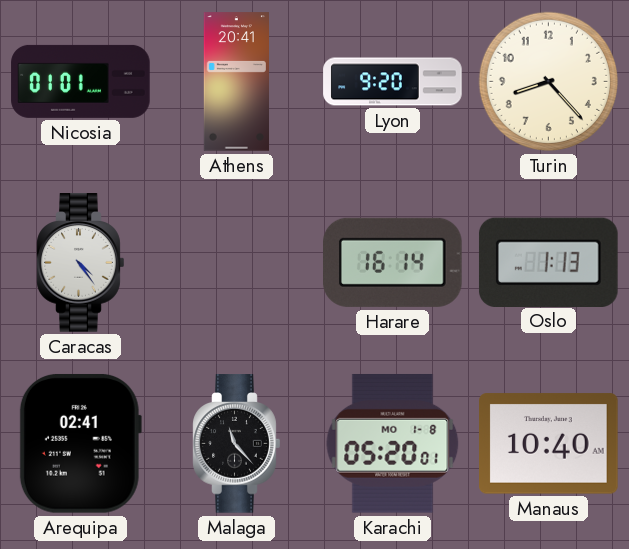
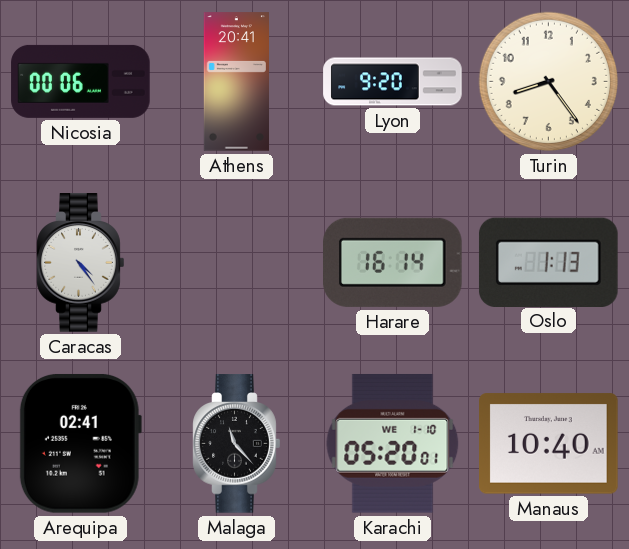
Nicosia: 01:01 -> 00:06 (81, 81)
Turin: 8:23 -> 8:24 (548, 81)
Karachi date: MO 1-8 -> WE 1-10 (393, 443)
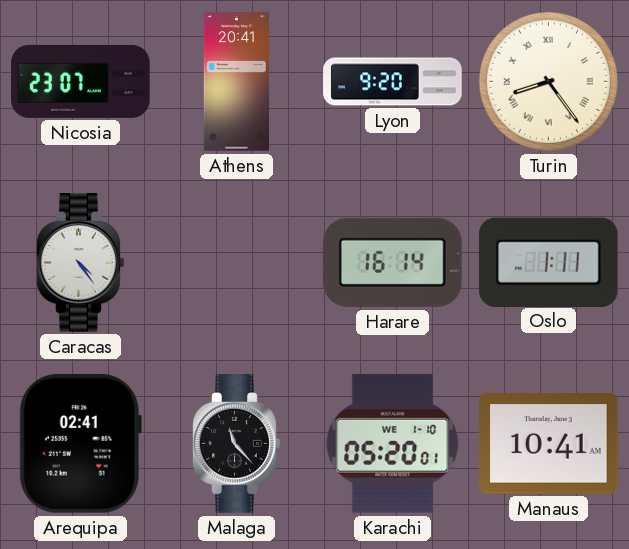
Nicosia: 00:06 -> 23:07 (81, 81)
Turin numerals: Arabic -> Roman (548, 81)
Oslo: 1:13 -> 1:11 (549, 262)
Manaus: 10:40 -> 10:41 (549, 444)
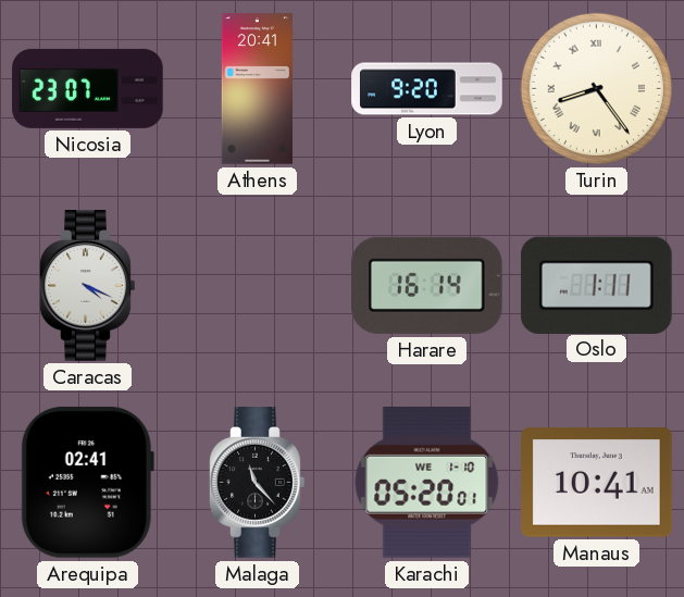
Caracas: 4:24 -> 4:19 (88, 286)
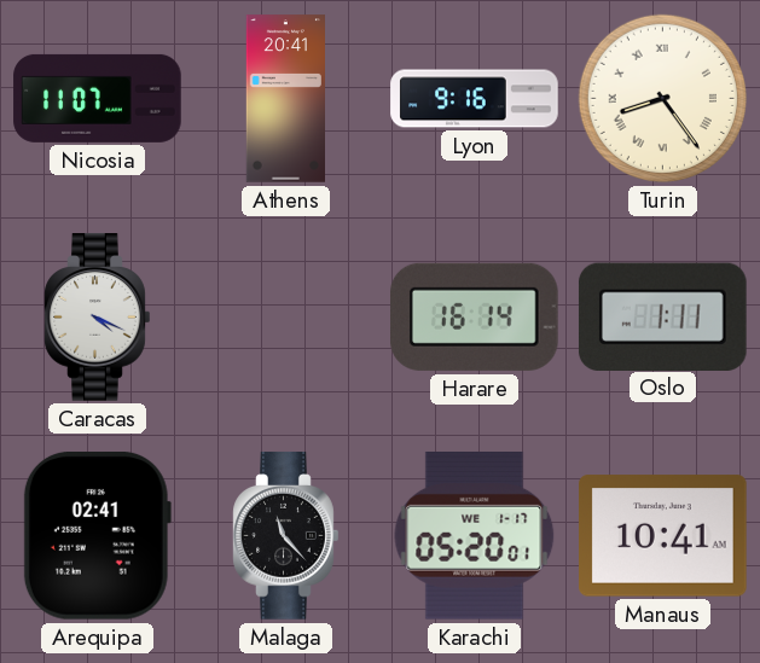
Nicosia: 23:07 -> 11:07 (98, 98)
Lyon: 9:20 -> 9:16 (475, 99)
Karachi date: WE 1-10 -> WE 1-17 (475, 535)
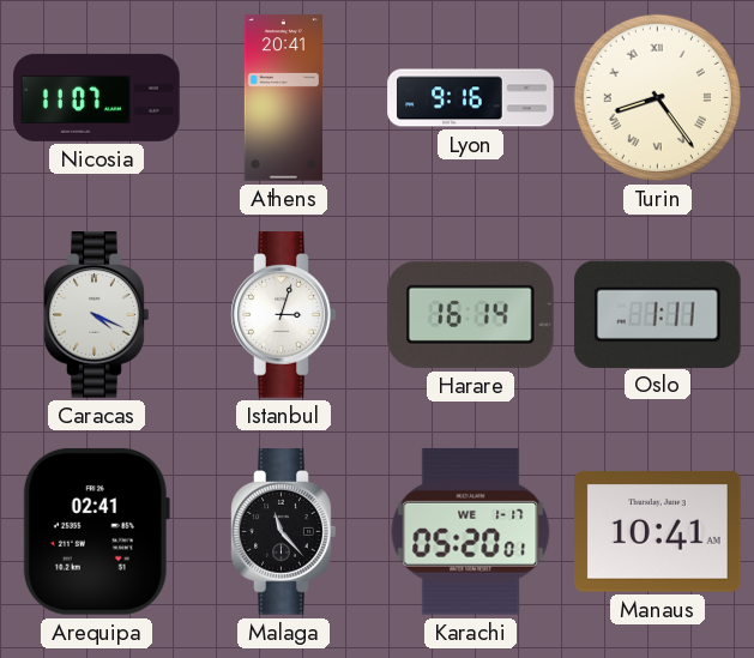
Istanbul: none -> 3:03 (284, 315)
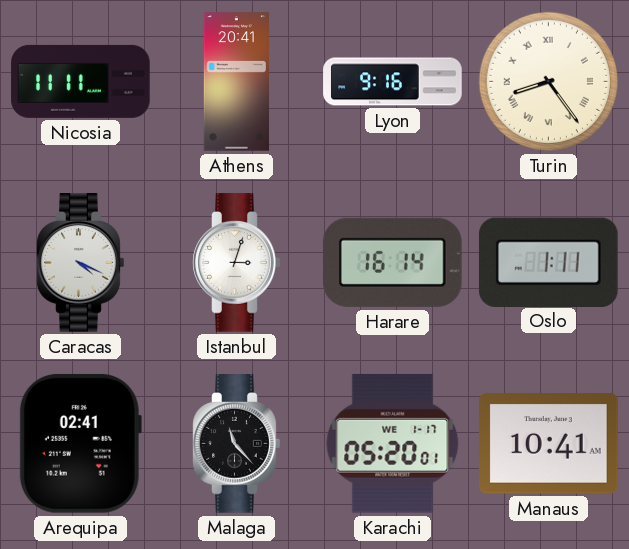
Nicosia: 11:07 -> 11:11 (81, 81)
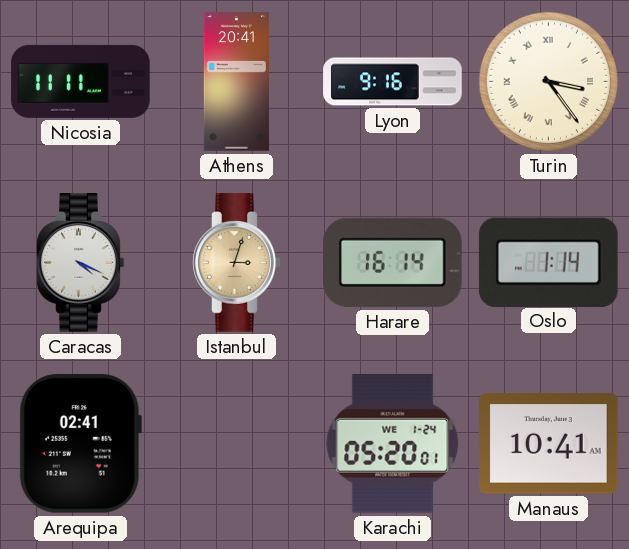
Turin: 8:24 -> 3:24 (548, 81)
Istanbul dial: white -> champagne (237, 263)
Oslo: 1:11 -> 1:14 (549, 262)
Malaga: 11:23 -> none (237, 444)
Karachi date: WE 1-17 -> WE 1-24 (393, 443)
